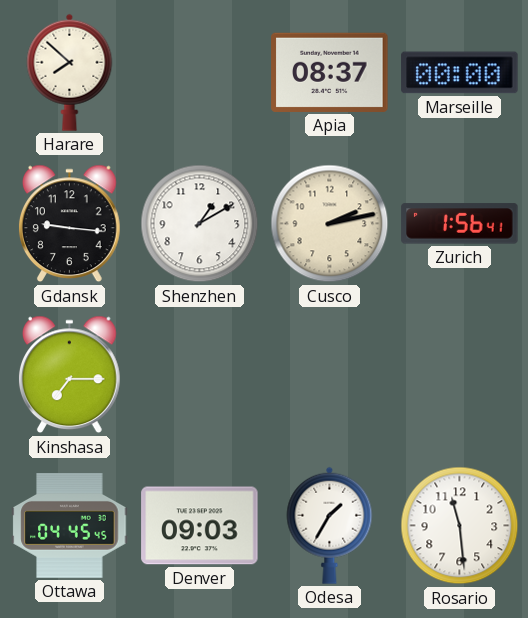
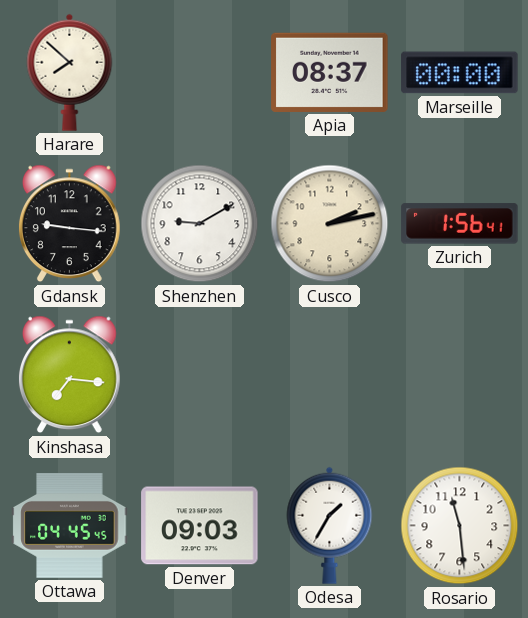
Shenzhen: 1:10 -> 9:10 (200, 224)
Kinshasa: 7:15 -> 7:16 (70, 375)
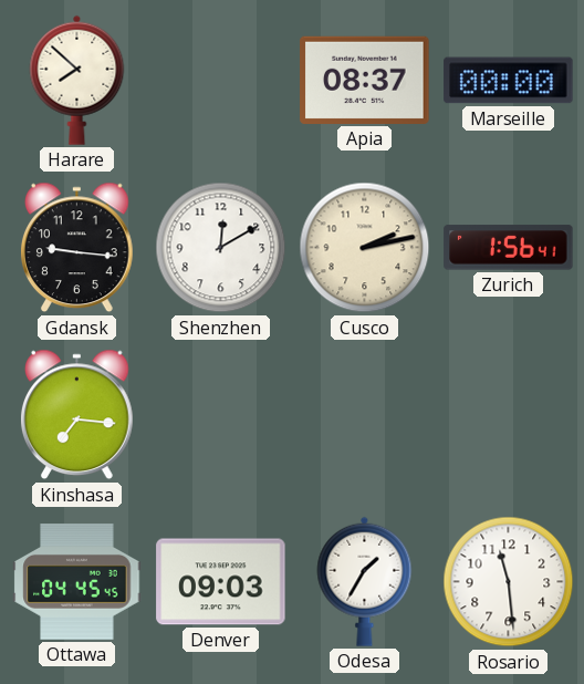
Shenzhen: 9:10 -> 12:10 (221, 248)
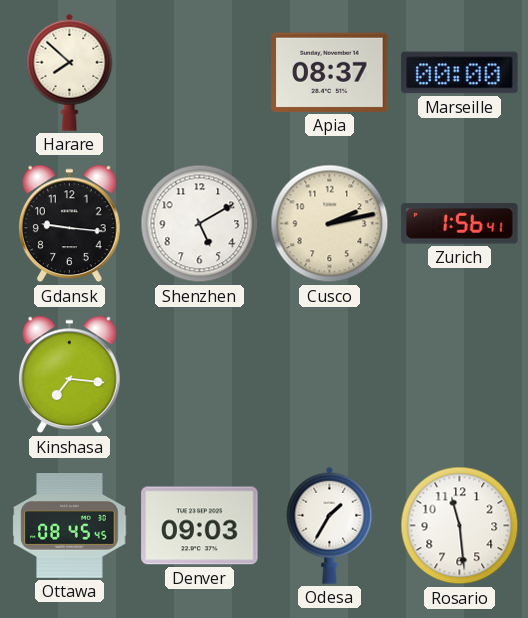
Shenzhen: 12:10 -> 5:10 (200, 224)
Ottawa: 04:45 -> 08:45 (70, 526)
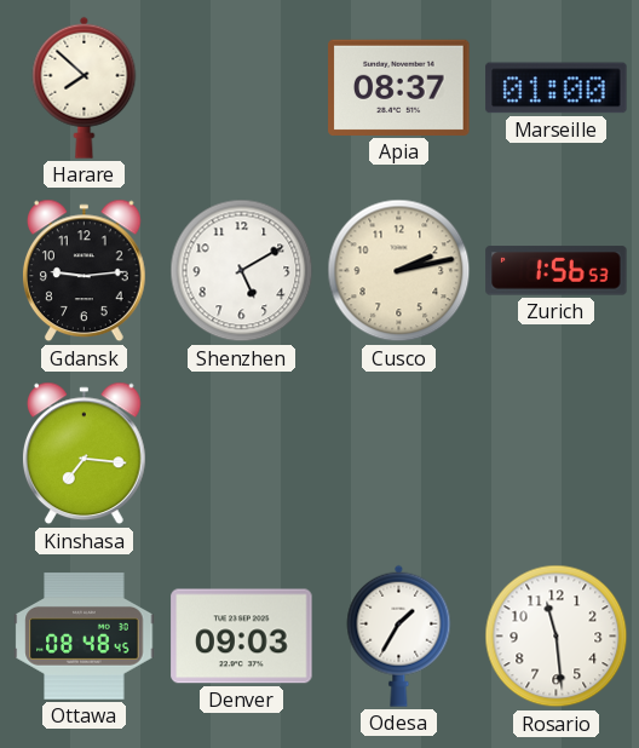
Marseille: 00:00 -> 01:00 (557, 88)
Gdansk: 9:16 -> 9:14 (85, 271)
Zurich: 1:56:41 -> 1:56:53 (557, 271)
Ottawa: 08:45 -> 08:48 (85, 637)
